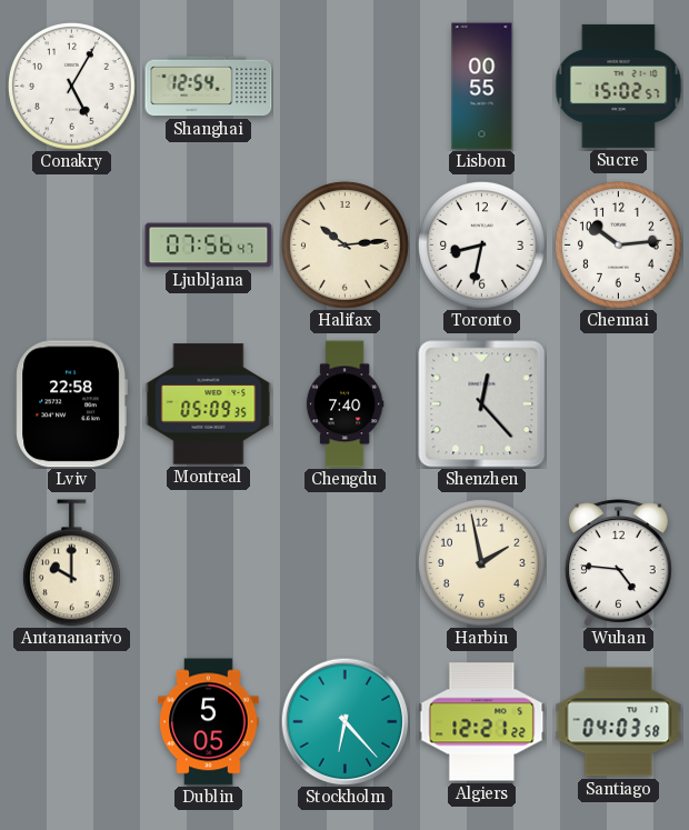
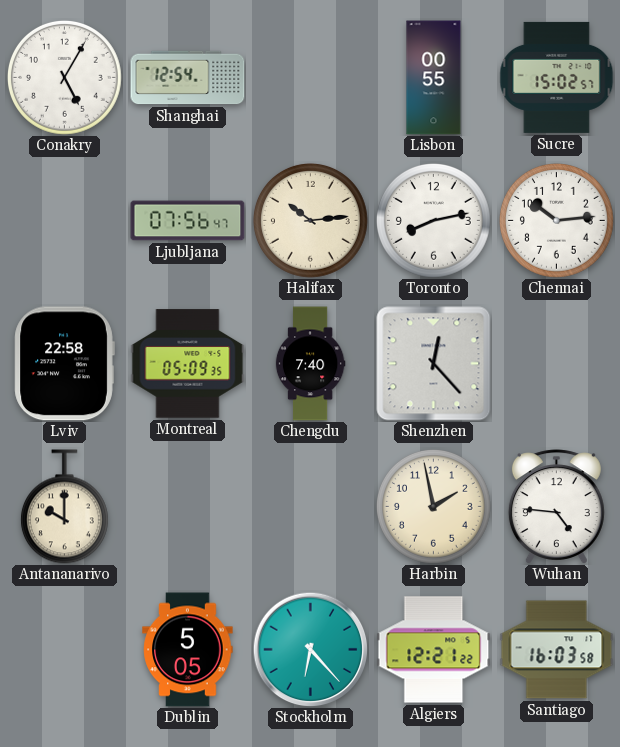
Toronto: 8:32 -> 8:13 (433, 220)
Santiago: 04:03 -> 16:03 (557, 650)
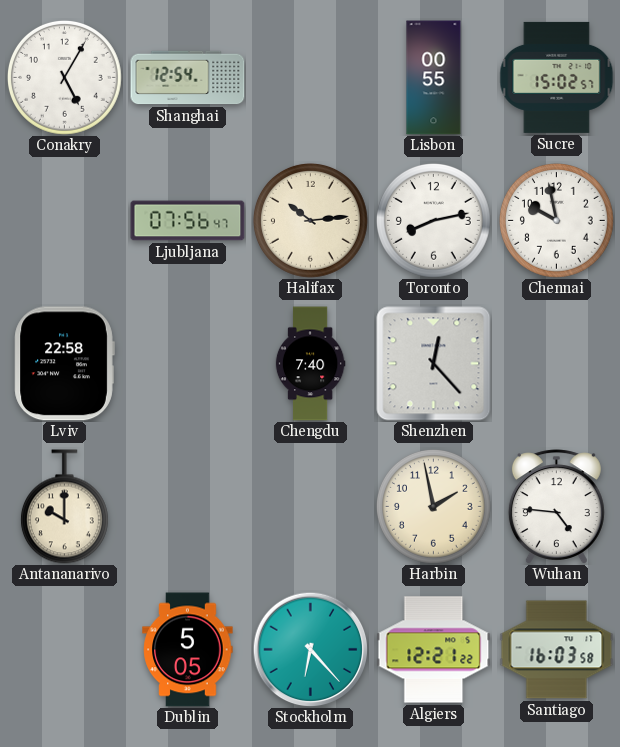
Chennai: 10:14 -> 9:58 (556, 220)
Montreal: 05:09 -> none (188, 364)
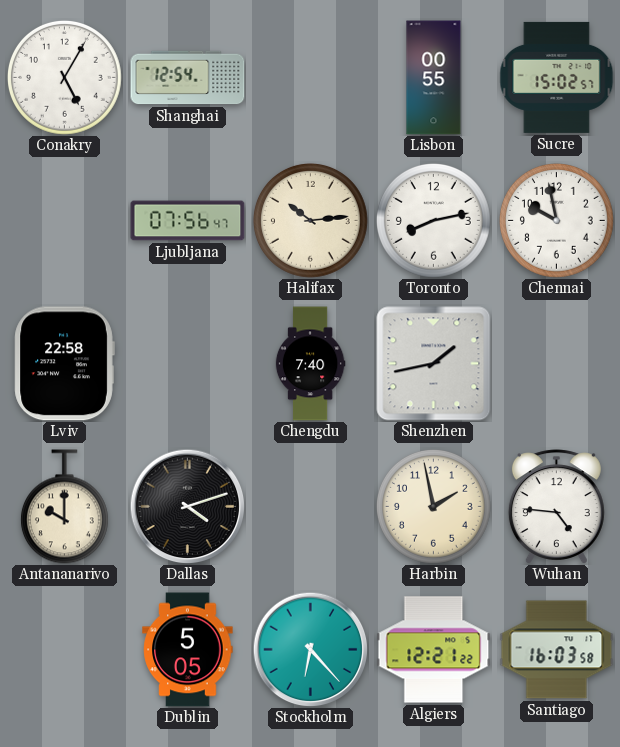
Shenzhen: 12:23 -> 1:43 (434, 364)
Dallas: none -> 4:12 (187, 506)
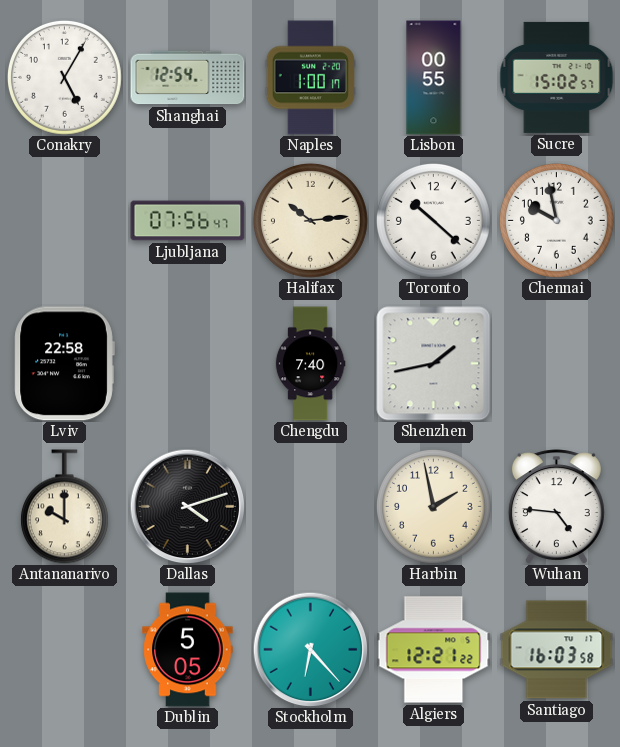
Naples: none -> 1:00 (310, 78)
Toronto: 8:13 -> 10:22 (433, 220)
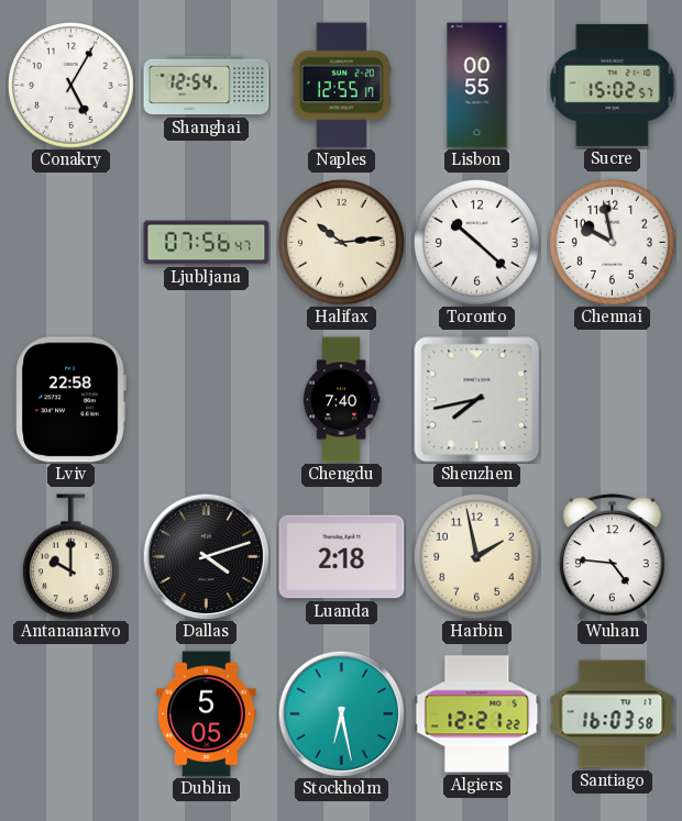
Naples: 1:00 -> 12:55 (341, 86)
Shenzhen: 1:43 -> 7:43 (477, 400)
Luanda: none -> 2:18 (342, 557)
Stockholm: 6:23 -> 6:28 (341, 713)
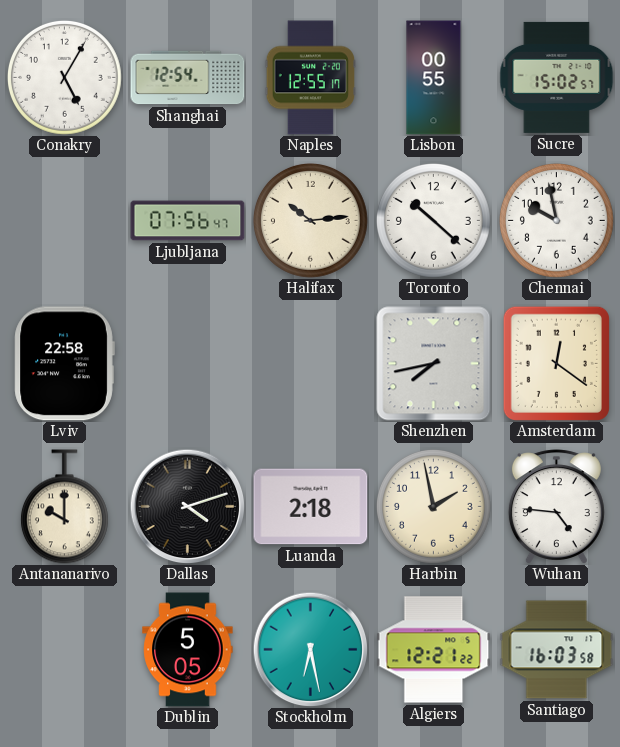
Chengdu: 7:40 -> none (341, 400)
Amsterdam: none -> 12:21 (556, 363)
